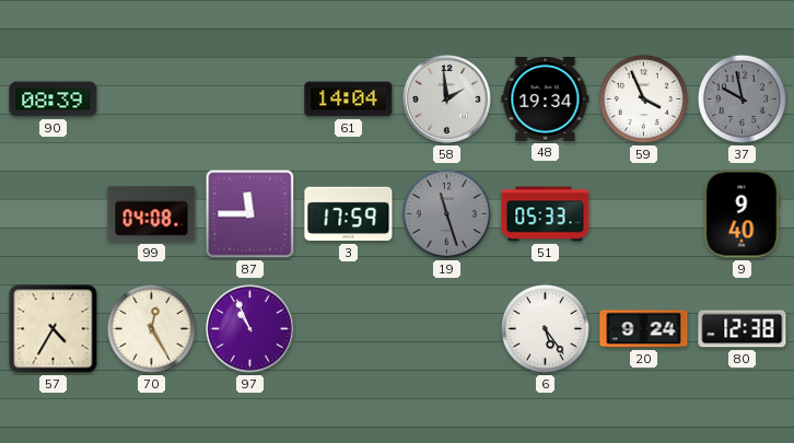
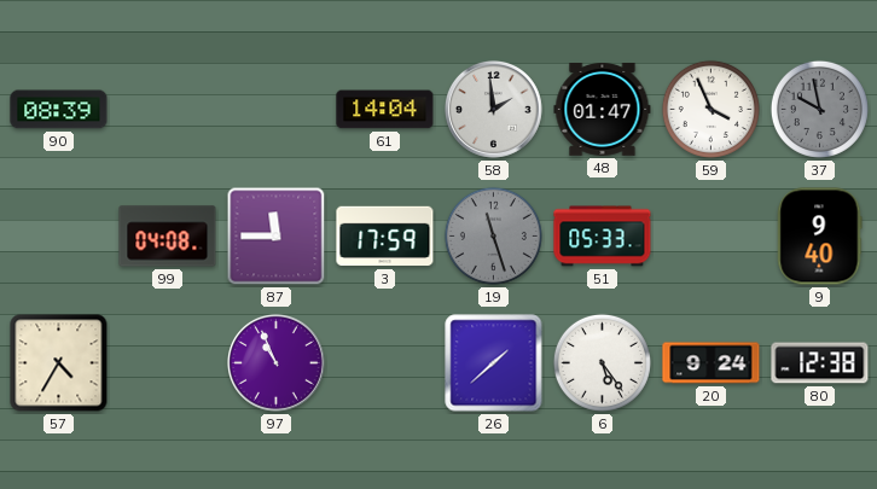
48: 19:34 -> 01:47 (603, 110)
70: 12:25 -> none (151, 328)
26: none -> 1:38 (494, 363)
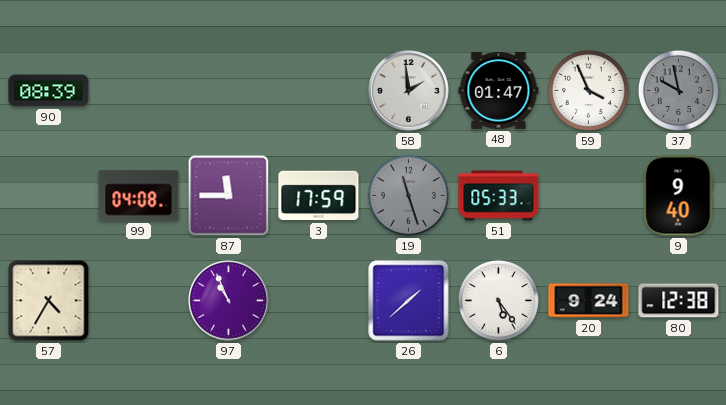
61: 14:04 -> none (385, 110)
